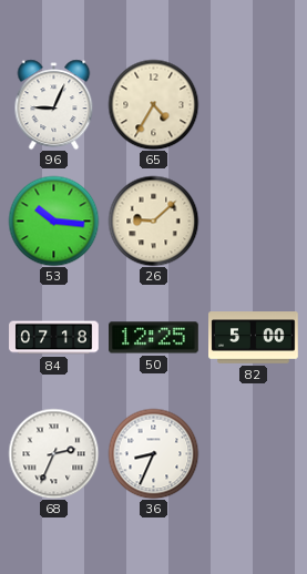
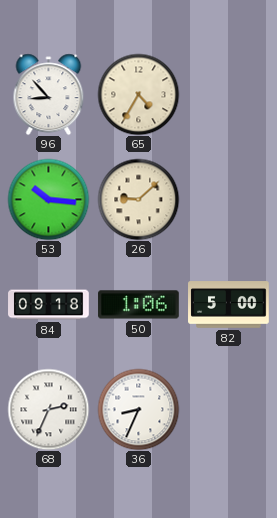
96: 9:04 -> 8:53 (49, 94)
84: 07:18 -> 09:18 (49, 305)
50: 12:25 -> 1:06 (139, 305)
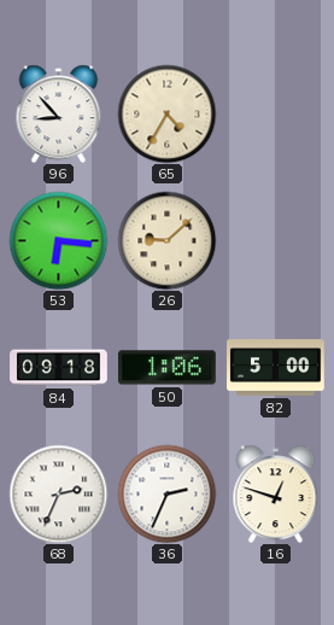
53: 10:16 -> 6:16 (58, 240)
36: 8:34 -> 2:34 (166, 493)
16: none -> 12:48 (276, 493)
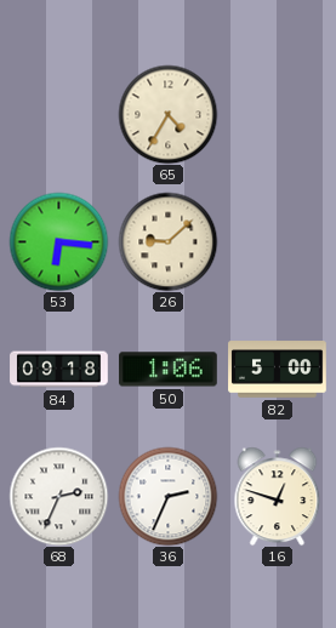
96: 8:53 -> none (59, 113)
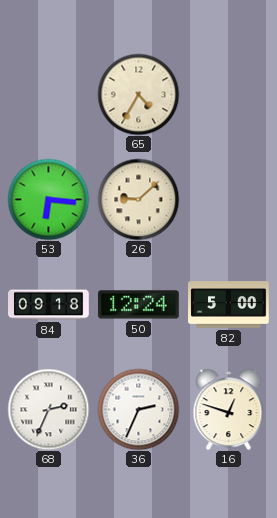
50: 1:06 -> 12:24 (139, 305)
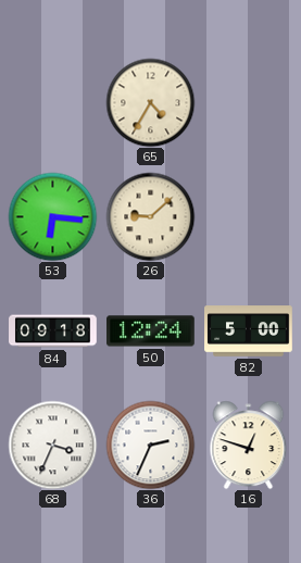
68: 2:34 -> 3:34 (52, 445)
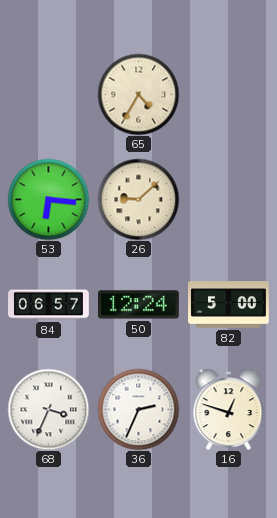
84: 09:18 -> 06:57 (49, 305)
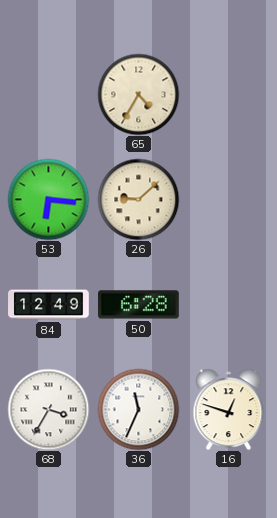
84: 06:57 -> 12:49 (49, 305)
50: 12:24 -> 6:28 (139, 305)
82: 5:00 -> none (229, 305)
68: 3:34 -> 3:35 (48, 409)
36: 2:34 -> 11:34 (138, 409)
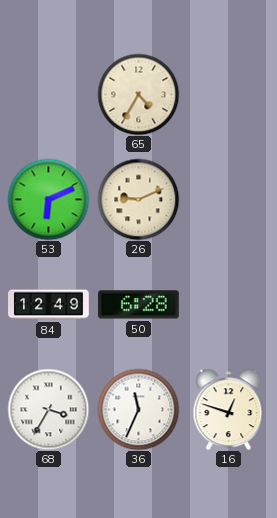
53: 6:16 -> 6:11 (48, 199)
26: 9:08 -> 9:11 (138, 199)
